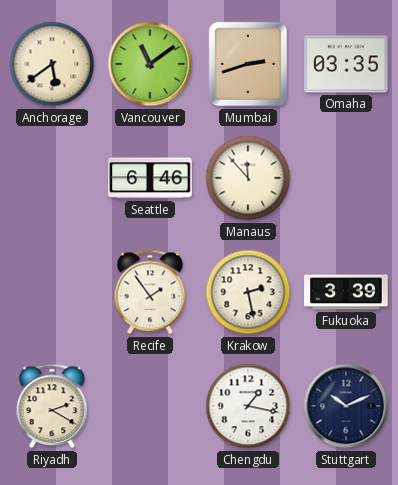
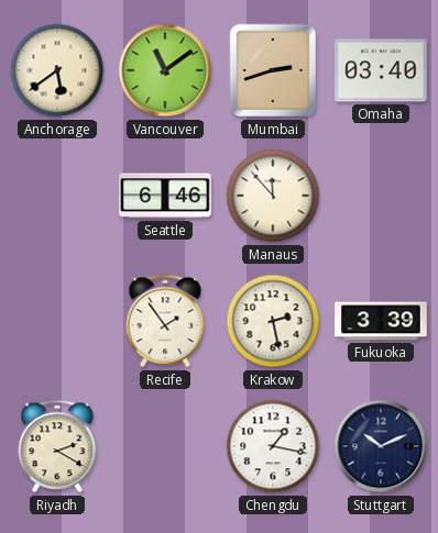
Omaha: 03:35 -> 03:40 (381, 70)
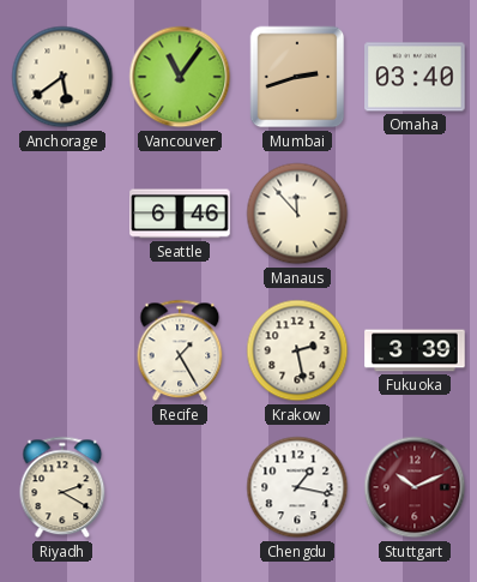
Vancouver: 11:09 -> 11:06 (180, 77)
Recife: 1:54 -> 1:25 (180, 350)
Stuttgart dial: navy -> burgundy (415, 487)
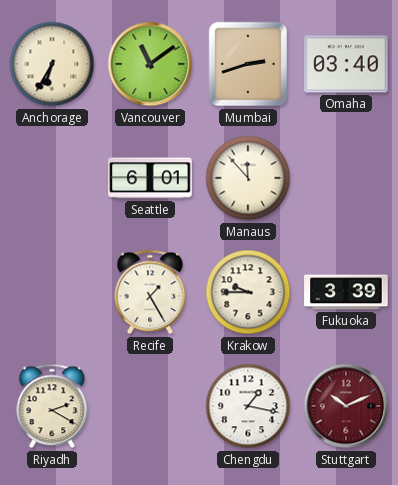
Anchorage: 5:39 -> 6:35 (52, 64)
Vancouver: 11:06 -> 11:09 (150, 64)
Seattle: 6:46 -> 6:01 (150, 178)
Krakow: 2:28 -> 9:45 (248, 292)
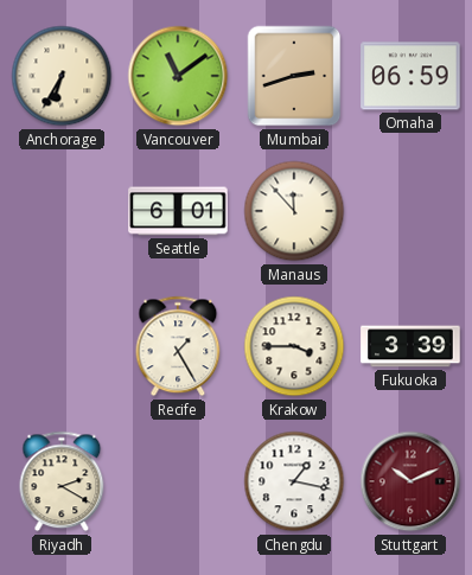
Omaha: 03:40 -> 06:59 (410, 76)
Krakow: 9:45 -> 3:45 (294, 346)
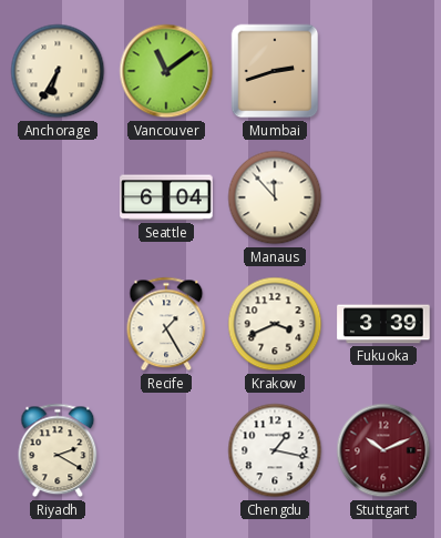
Omaha: 06:59 -> none (410, 76)
Seattle: 6:01 -> 6:04 (166, 197)
Krakow: 3:45 -> 3:41 (275, 324)
